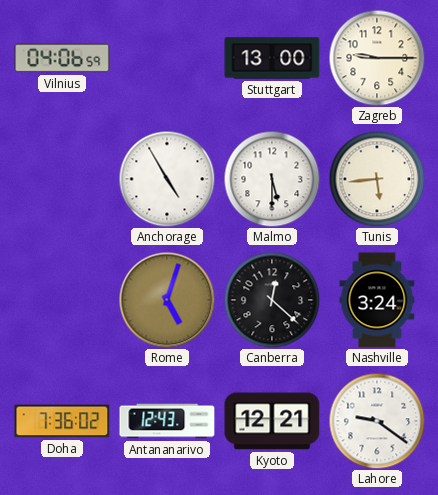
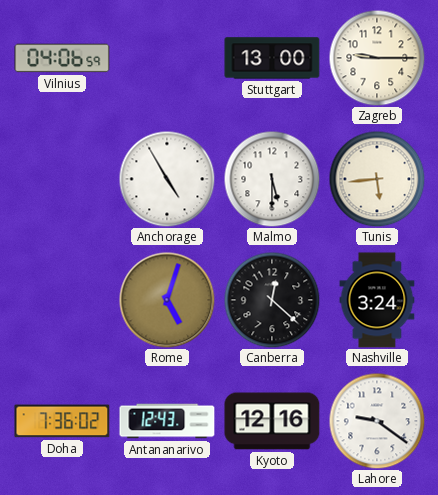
Kyoto: 12:21 -> 12:16 (272, 421)
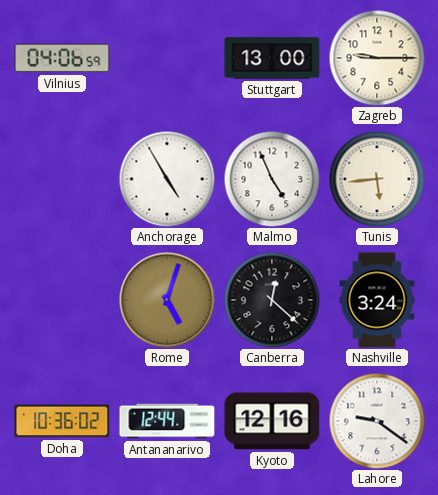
Malmo: 5:30 -> 4:56 (272, 179)
Doha: 7:36 -> 10:36 (62, 421)
Antananarivo: 12:43 -> 12:44 (167, 421)
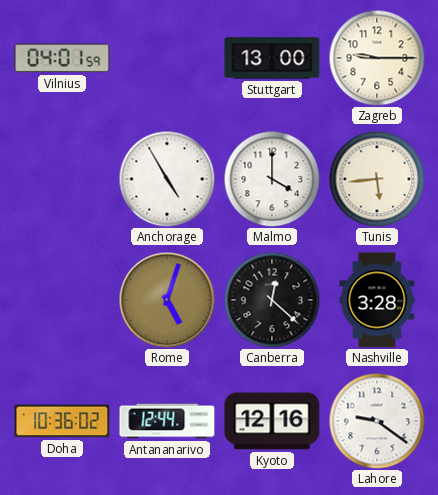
Vilnius: 04:06 -> 04:01 (62, 58)
Malmo: 4:56 -> 4:00 (272, 179)
Nashville: 3:24 -> 3:28 (377, 300)
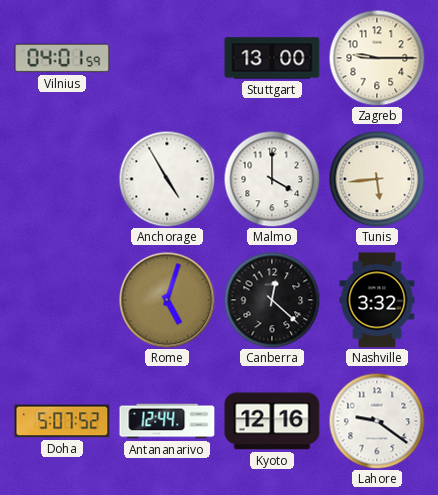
Nashville: 3:28 -> 3:32 (377, 300)
Doha: 10:36 -> 5:07 (62, 421)
